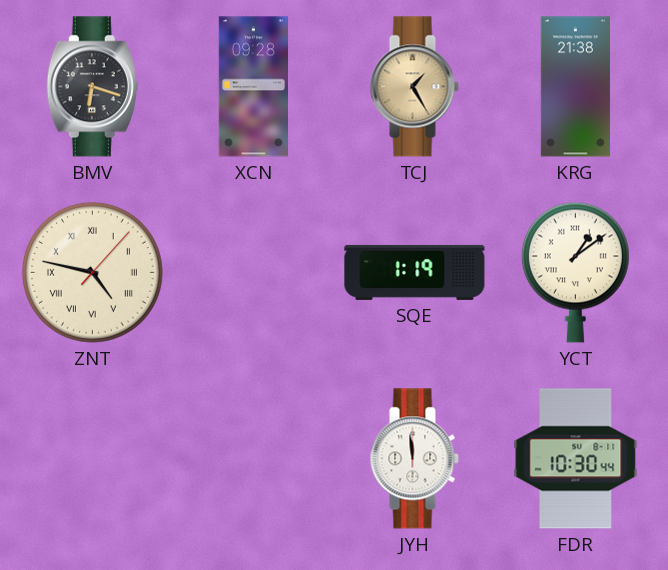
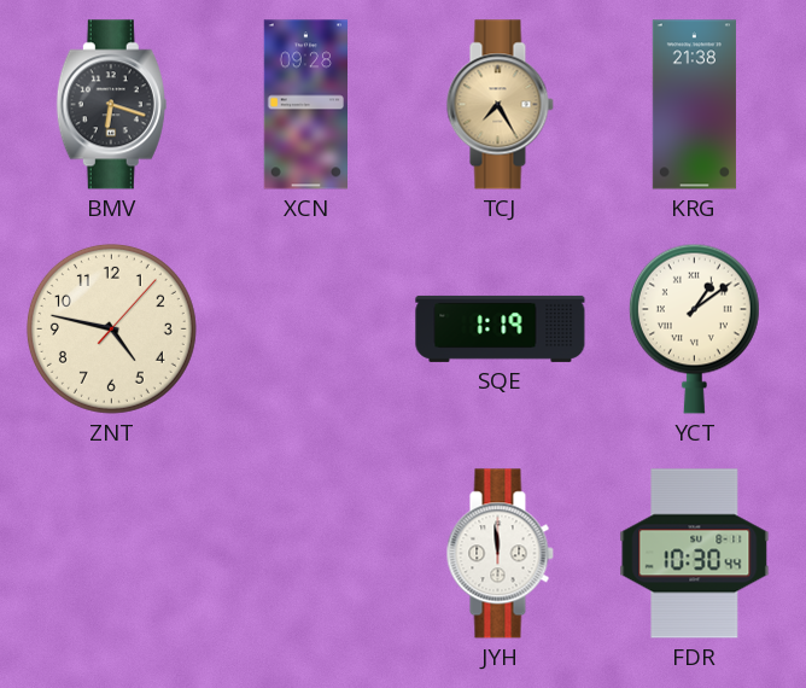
TCJ: 1:25 -> 7:25 (500, 105)
ZNT numerals: Roman -> Arabic (111, 328)
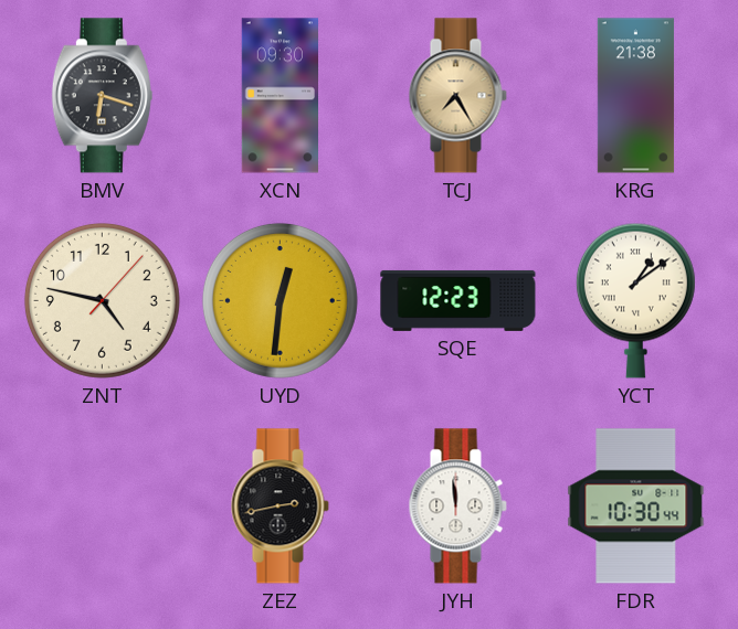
XCN: 09:28 -> 09:30 (280, 96)
UYD: none -> 12:31 (280, 300)
SQE: 1:19 -> 12:23 (458, 300)
ZEZ: none -> 2:43 (280, 507)
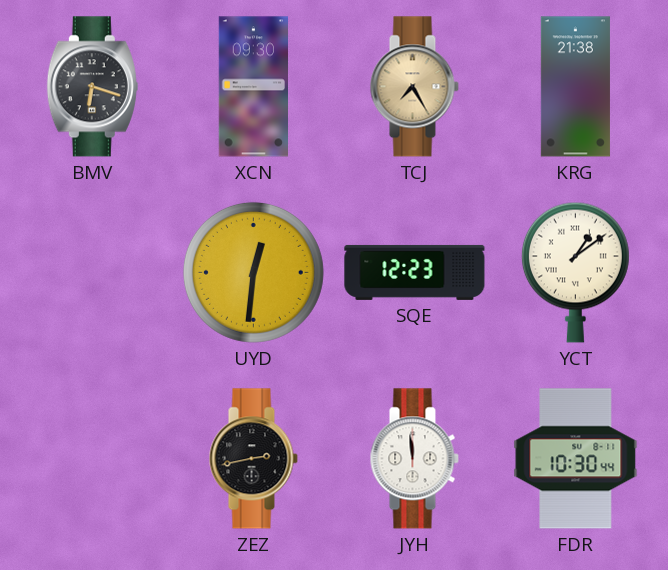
ZNT: 4:47 -> none (102, 300)
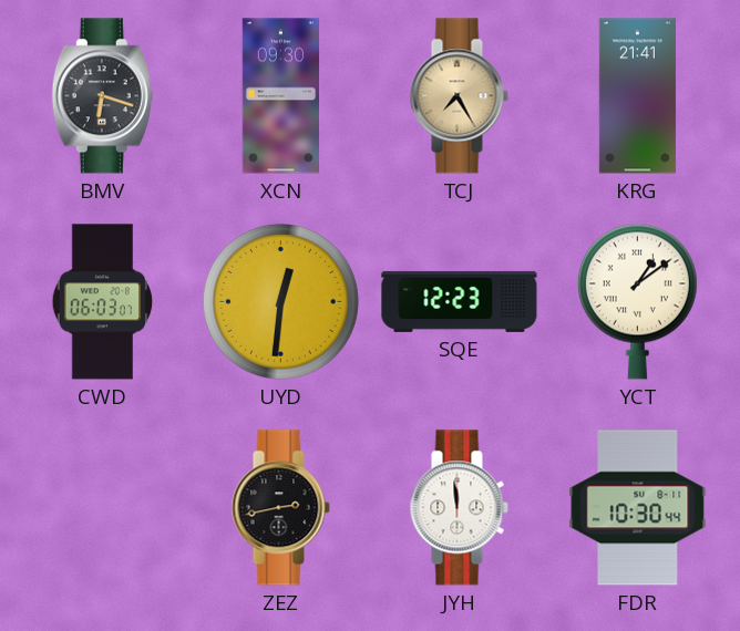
KRG: 21:38 -> 21:41 (637, 96)
CWD: none -> 06:03 (103, 302)
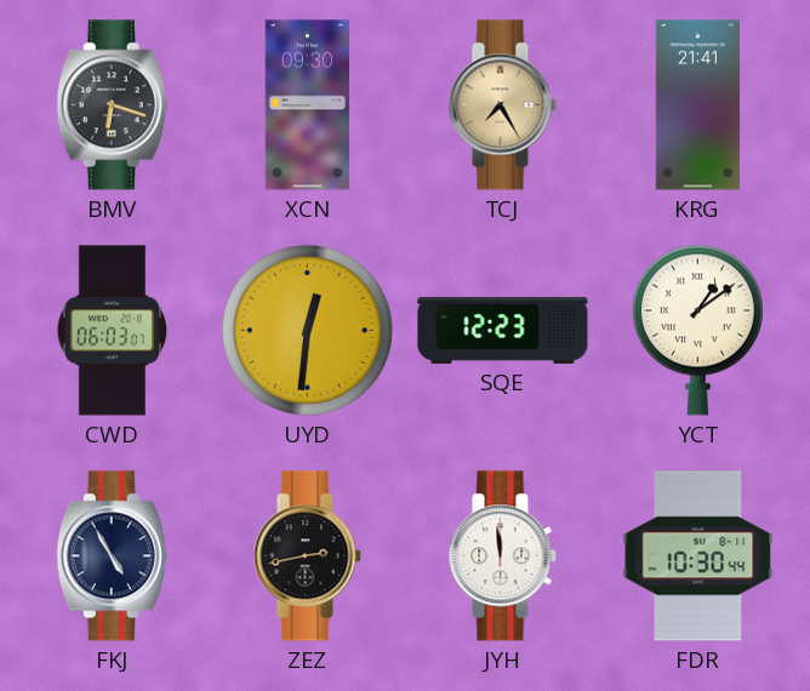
FKJ: none -> 4:55 (112, 556)
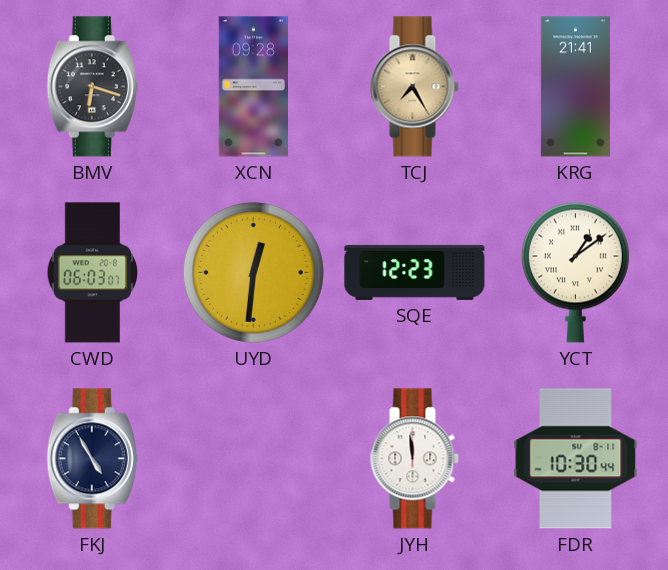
XCN: 09:30 -> 09:28 (253, 87)
ZEZ: 2:43 -> none (307, 556)
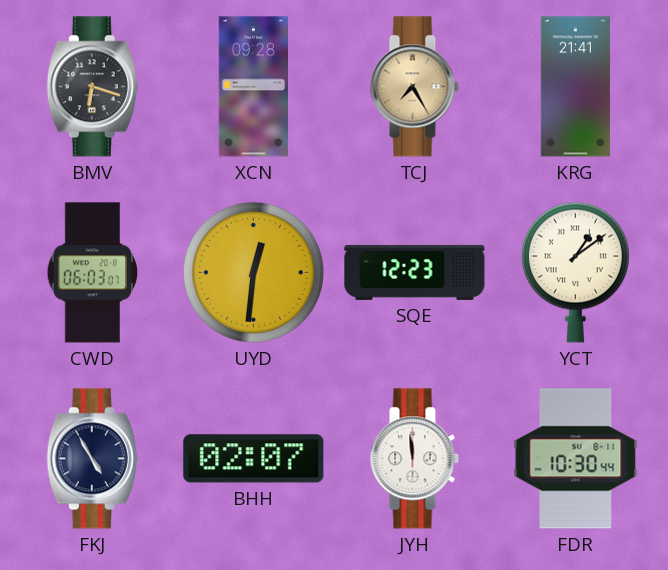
BHH: none -> 02:07 (254, 459)
